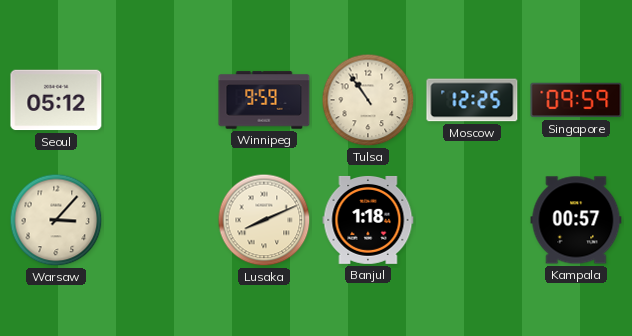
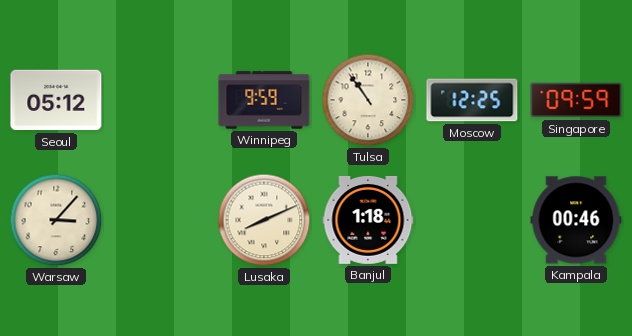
Kampala: 00:57 -> 00:46 (576, 220)
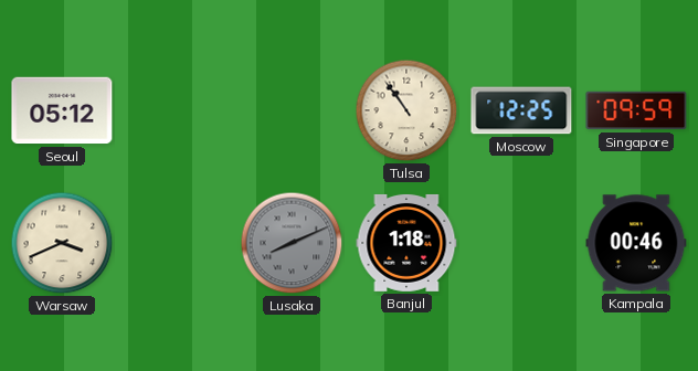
Winnipeg: 9:59 -> none (264, 100)
Warsaw: 3:07 -> 3:41 (62, 243)
Lusaka dial: cream -> grey (292, 243)
